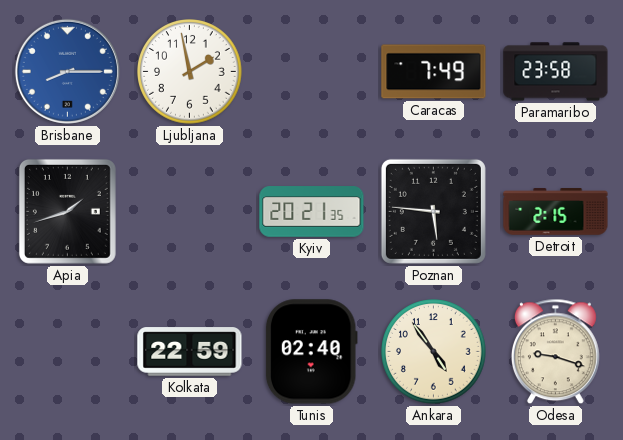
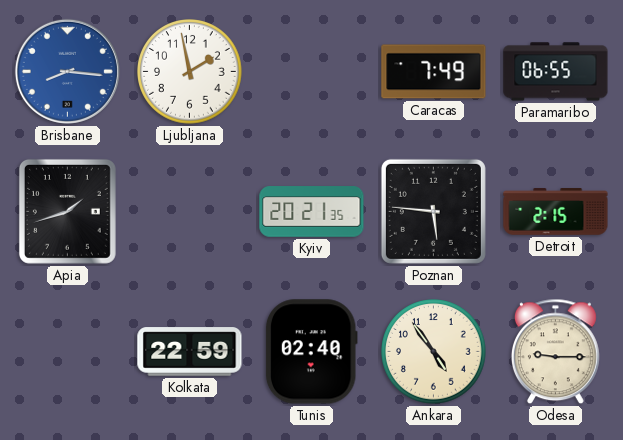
Brisbane: 8:15 -> 8:16 (67, 71)
Paramaribo: 23:58 -> 06:55 (556, 72)
Odesa: 9:18 -> 9:15 (555, 352)
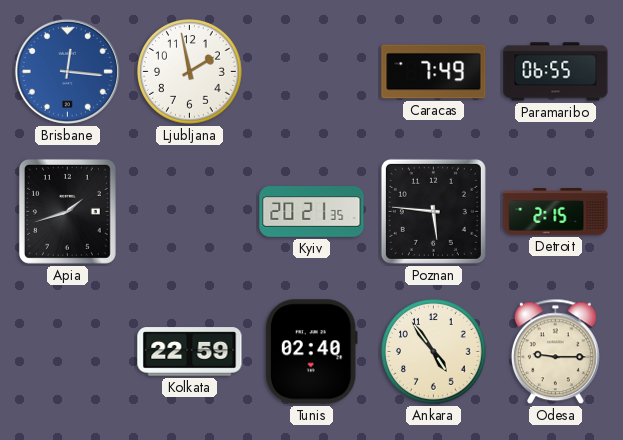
Brisbane: 8:16 -> 12:16 (67, 71)
